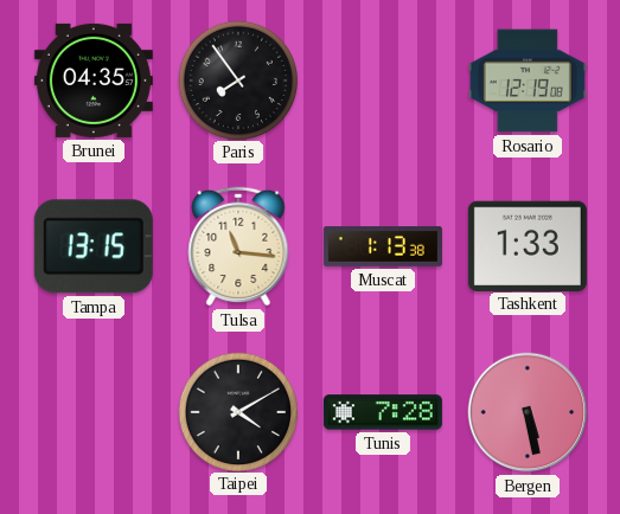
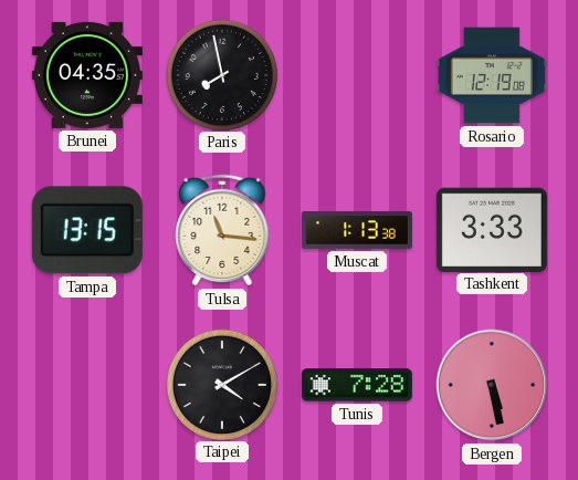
Paris: 7:54 -> 7:58 (221, 74)
Tashkent: 1:33 -> 3:33 (492, 229)
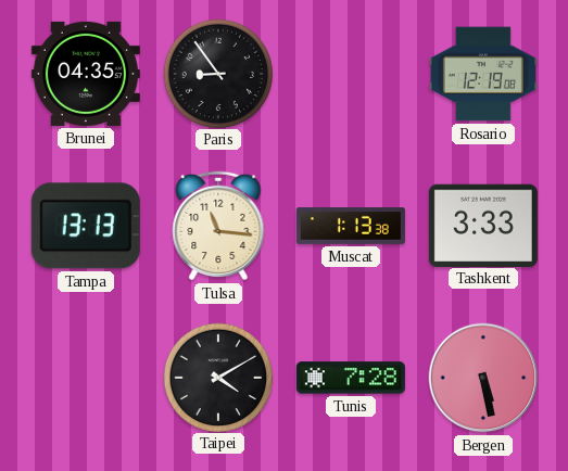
Paris: 7:58 -> 8:54 (217, 73)
Tampa: 13:15 -> 13:13 (86, 226)
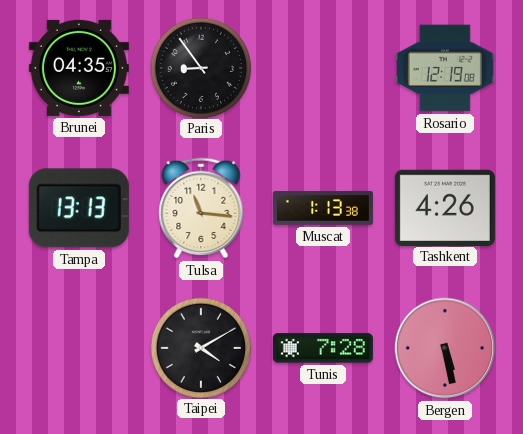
Tashkent: 3:33 -> 4:26 (445, 207)
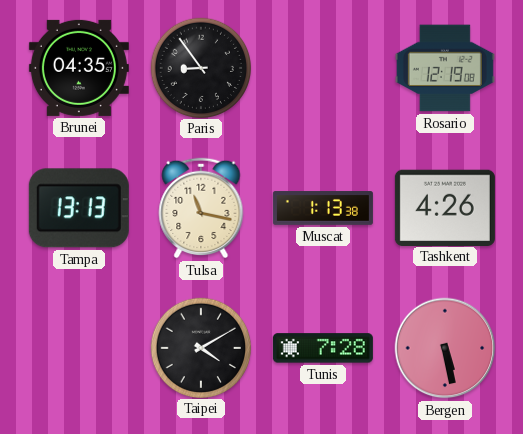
Tulsa: 11:16 -> 11:17 (201, 208)
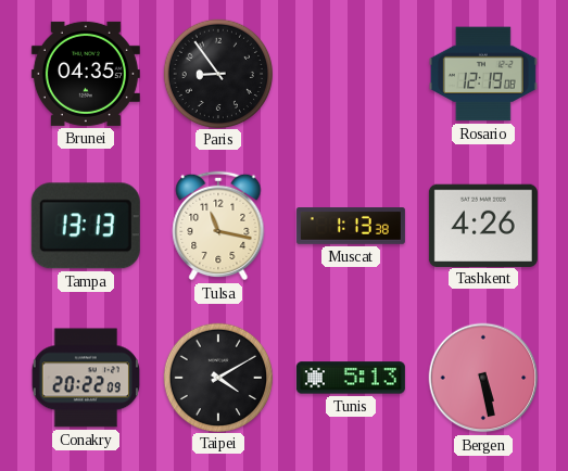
Conakry: none -> 20:22 (85, 378)
Tunis: 7:28 -> 5:13 (351, 378)
